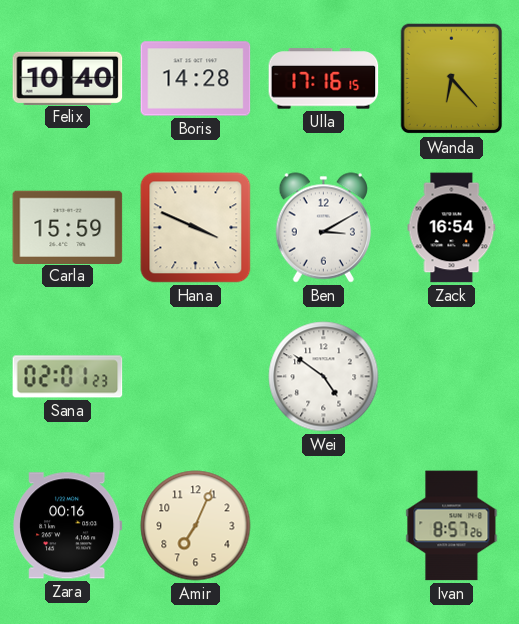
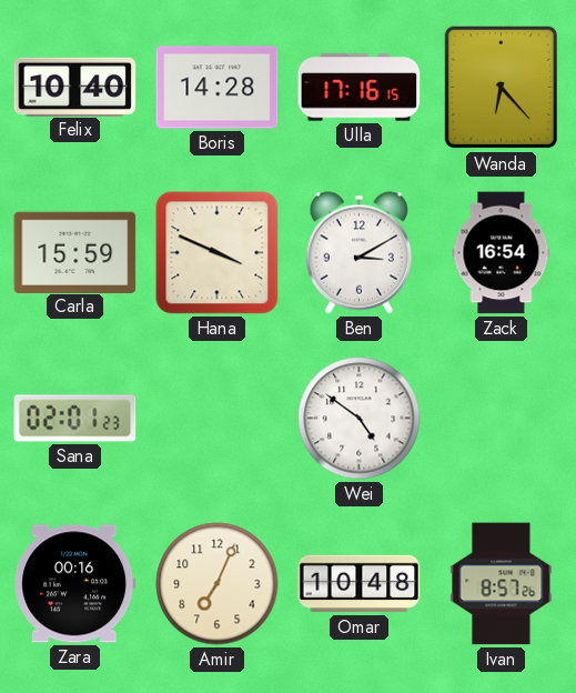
Omar: none -> 10:48 (360, 584)
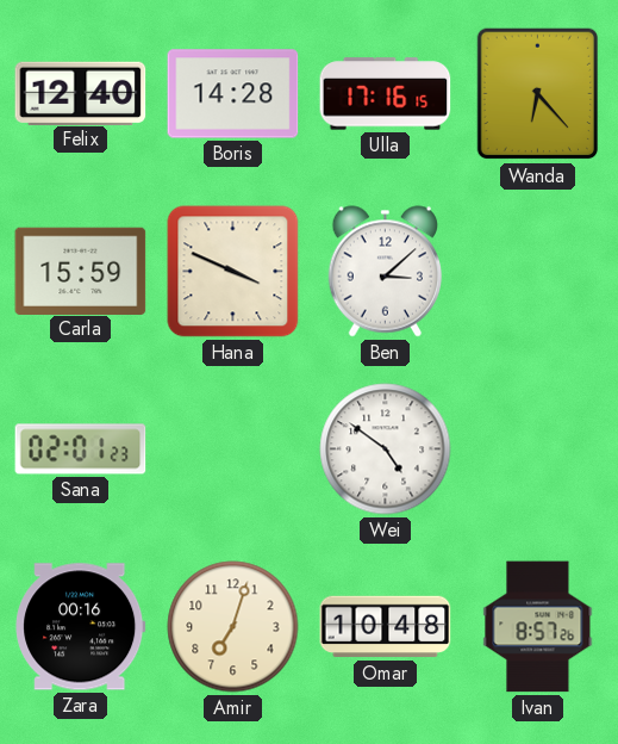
Felix: 10:40 -> 12:40 (81, 93)
Ben: 3:10 -> 3:08 (385, 272)
Zack: 16:54 -> none (502, 253)
Amir: 7:04 -> 7:03 (233, 627)
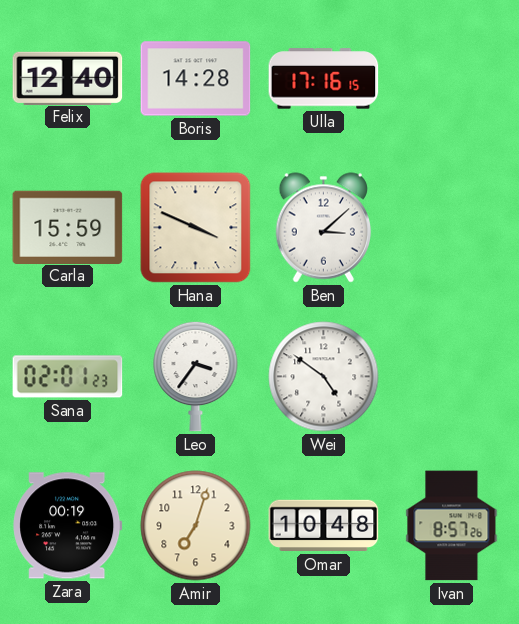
Wanda: 6:23 -> none (538, 94)
Leo: none -> 3:36 (196, 376)
Zara: 00:16 -> 00:19 (68, 526)
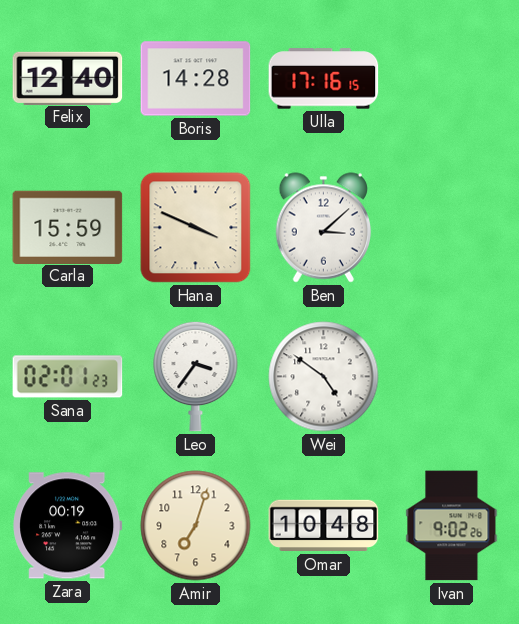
Ivan: 8:57 -> 9:02 (452, 526)
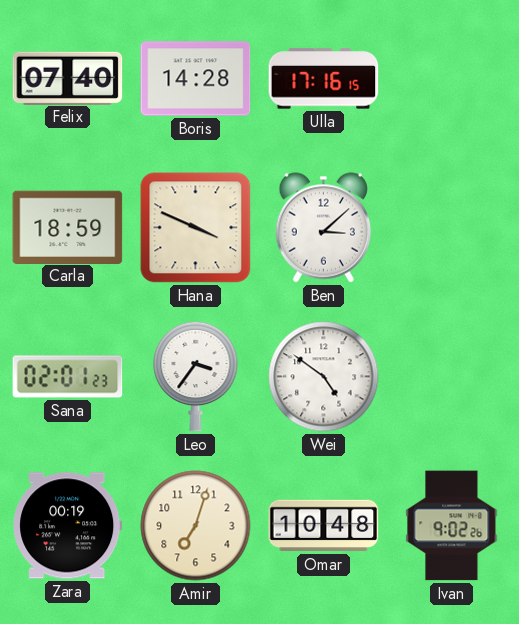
Felix: 12:40 -> 07:40 (68, 78)
Carla: 15:59 -> 18:59 (68, 227)
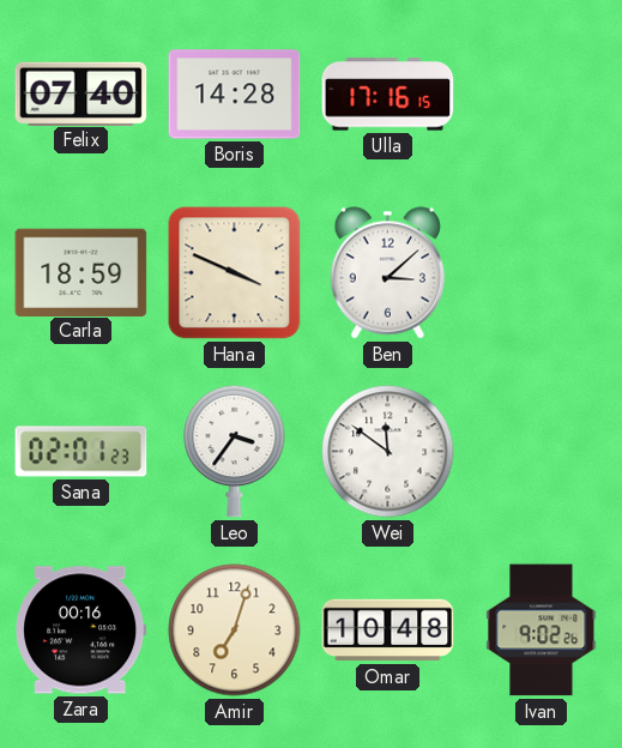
Wei: 4:51 -> 11:51 (388, 452)
Zara: 00:19 -> 00:16 (81, 631)
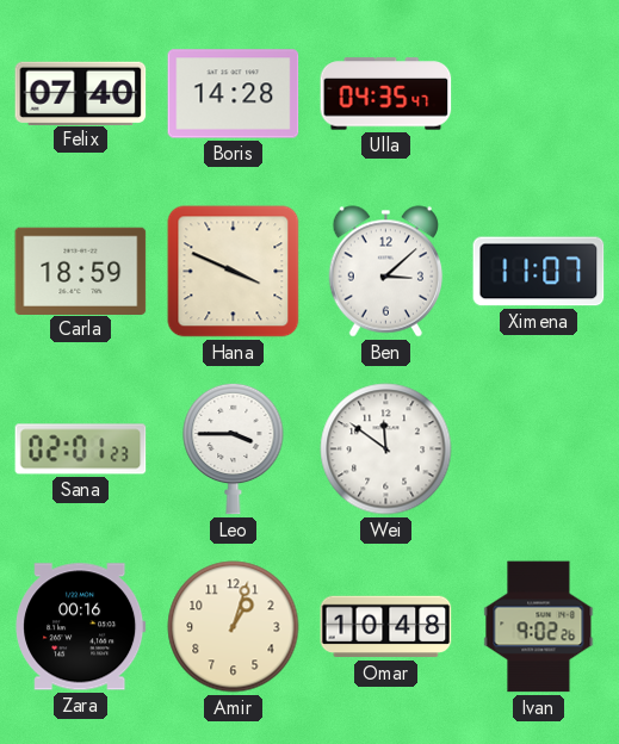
Ulla: 17:16 -> 04:35 (386, 94)
Ximena: none -> 11:07 (539, 272)
Leo: 3:36 -> 3:45 (234, 448)
Amir: 7:03 -> 1:03 (234, 627)
